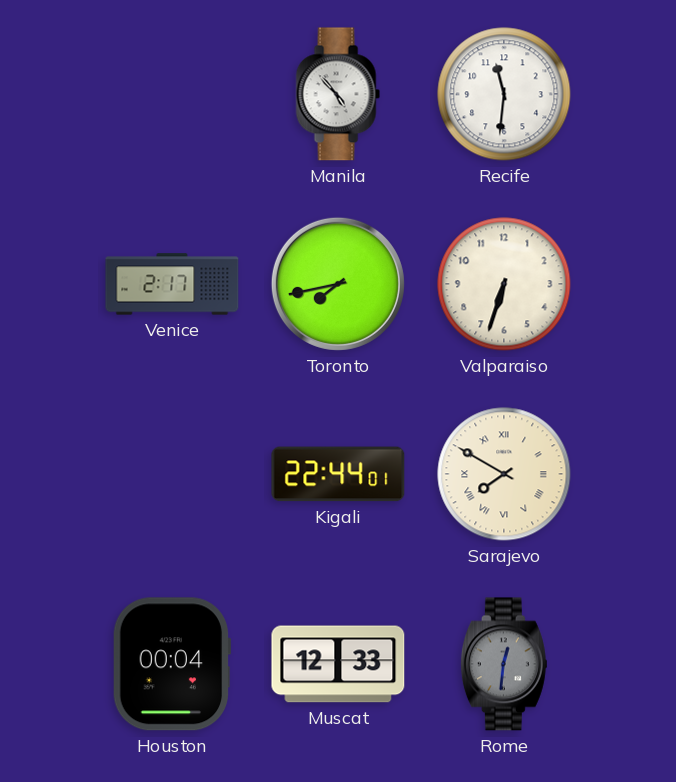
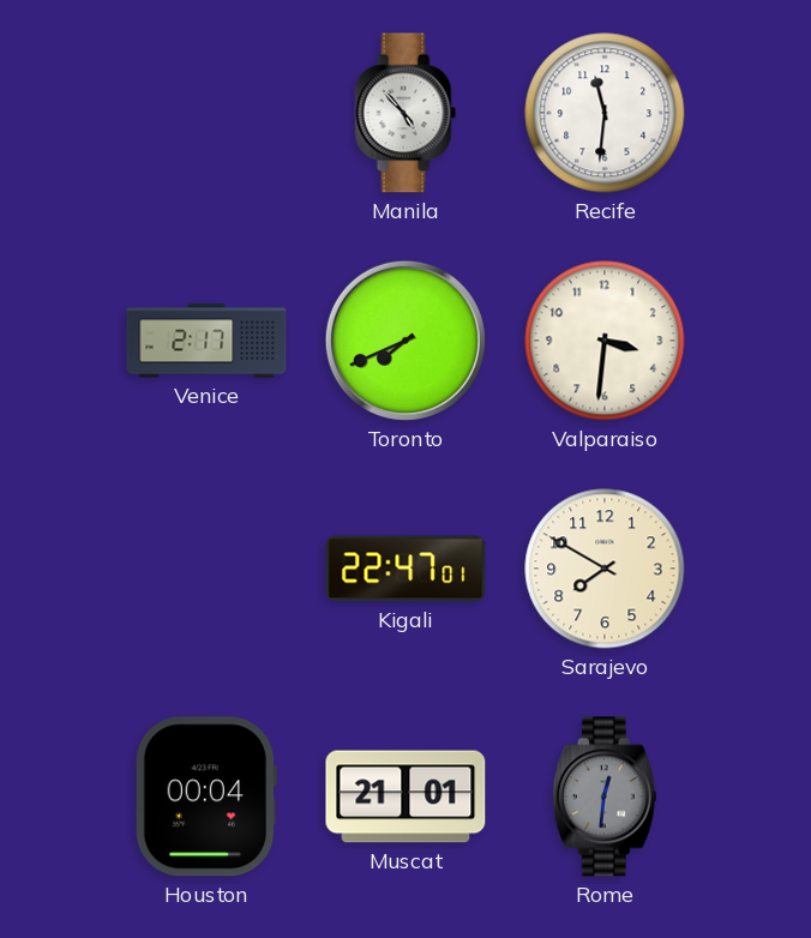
Toronto: 7:43 -> 7:41 (405, 341)
Valparaiso: 6:33 -> 3:31 (605, 341)
Kigali: 22:44 -> 22:47 (405, 569)
Sarajevo numerals: Roman -> Arabic (605, 569)
Muscat: 12:33 -> 21:01 (405, 796)
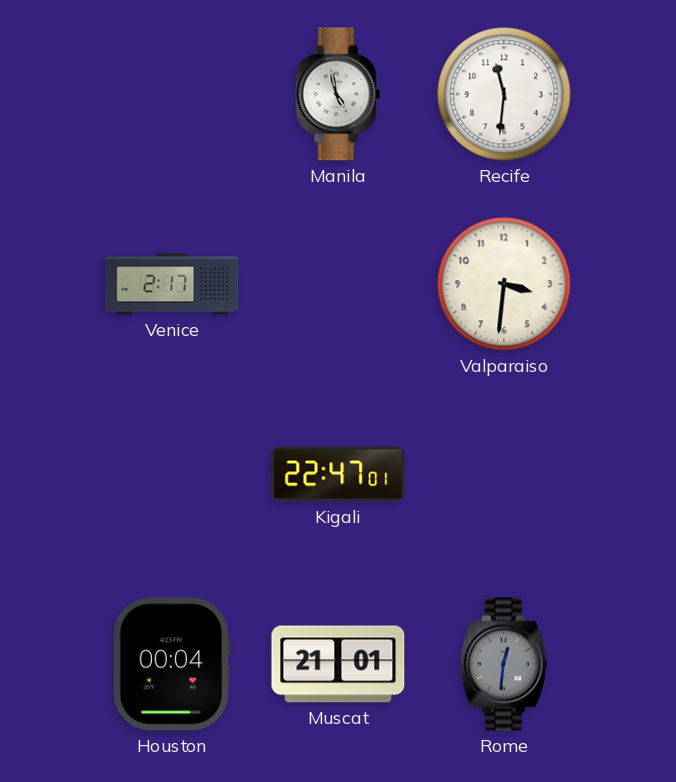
Manila: 4:53 -> 4:58 (338, 94)
Toronto: 7:41 -> none (405, 341)
Sarajevo: 7:50 -> none (605, 569)
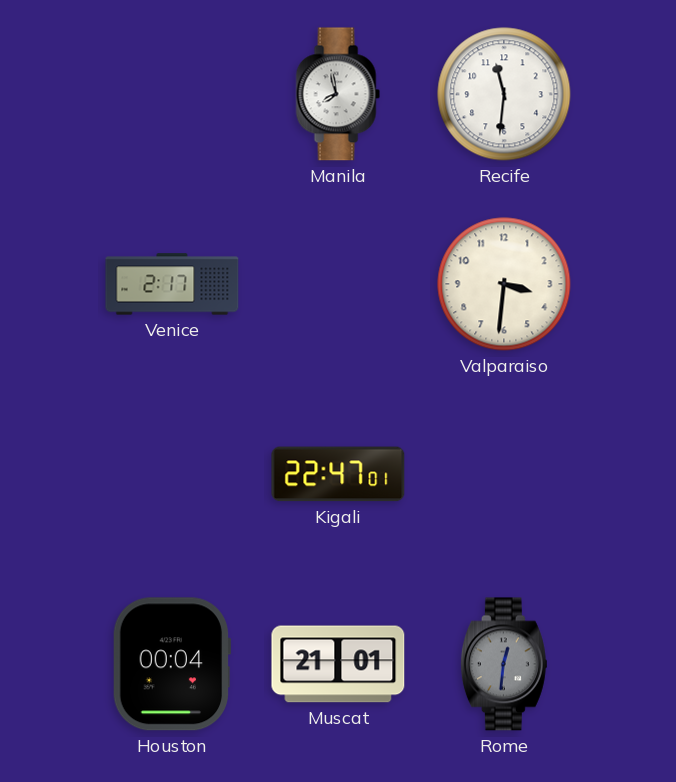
Manila: 4:58 -> 7:58 (338, 94)
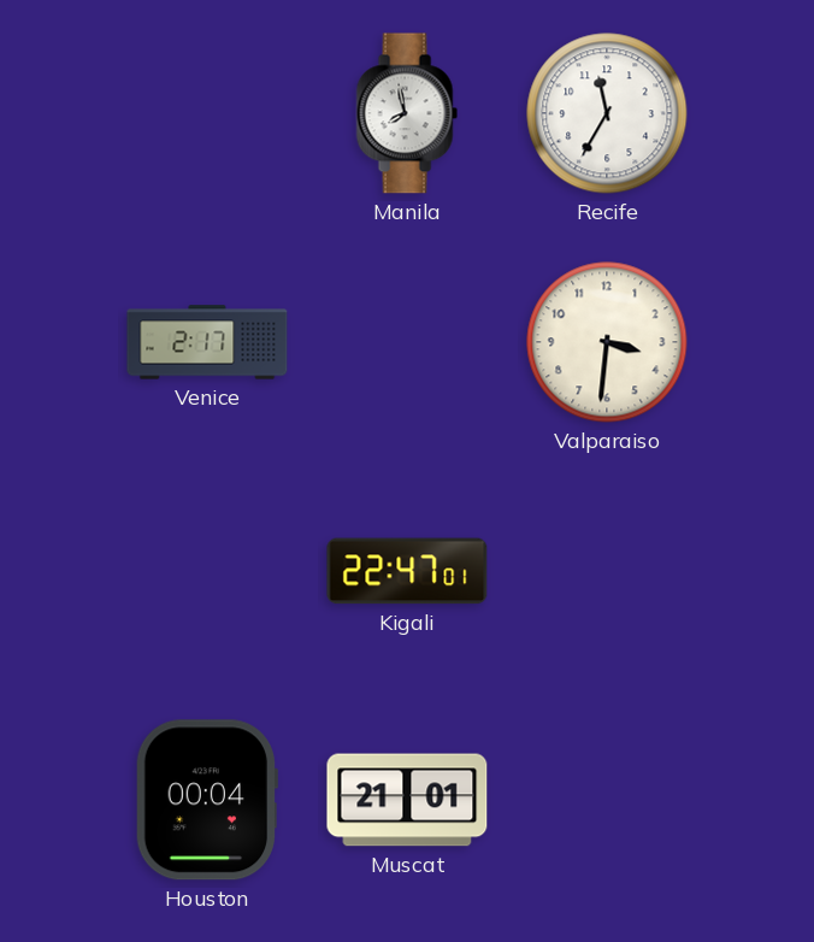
Recife: 11:31 -> 11:35 (607, 113)
Rome: 12:31 -> none (504, 664)
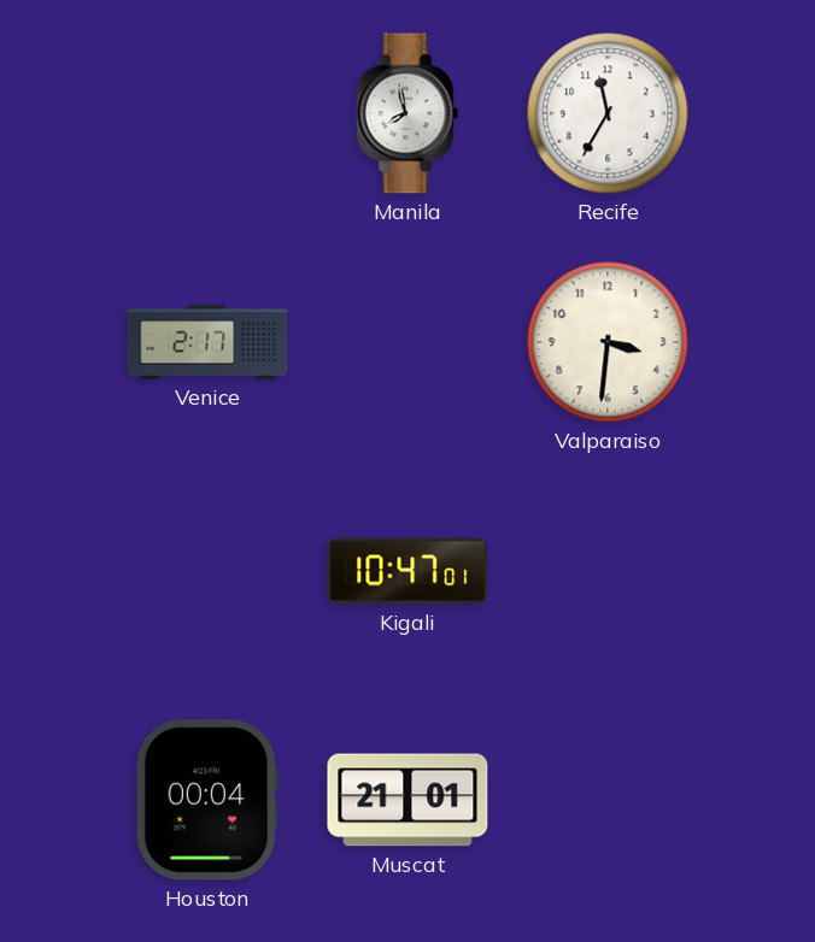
Kigali: 22:47 -> 10:47 (408, 571)
